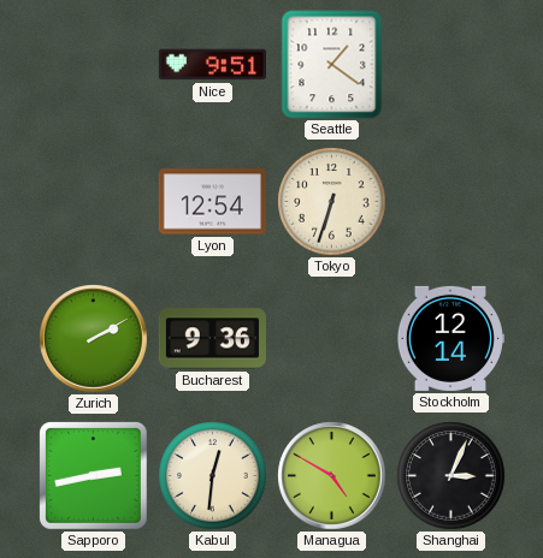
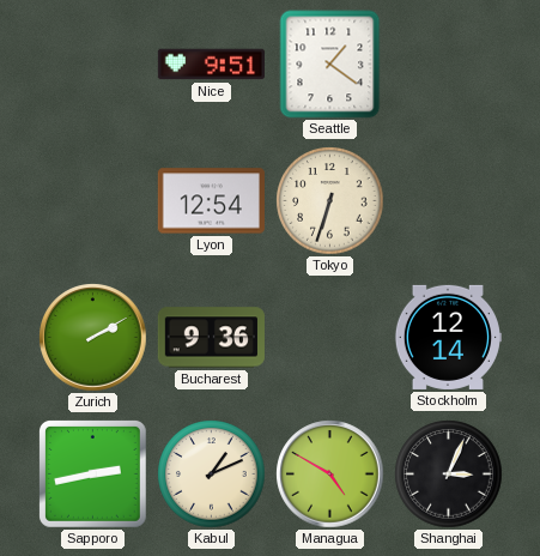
Kabul: 12:31 -> 1:11 (212, 475)
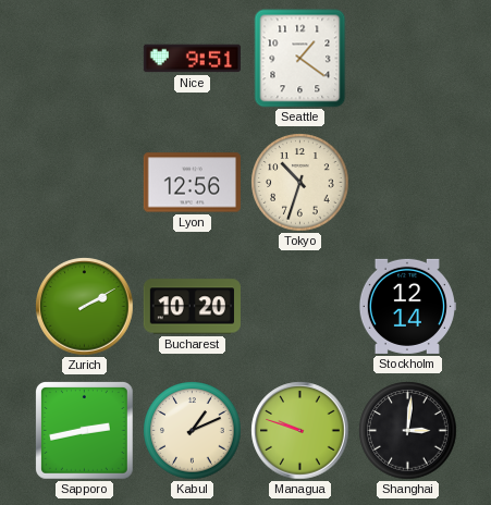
Lyon: 12:54 -> 12:56 (192, 183)
Tokyo: 6:33 -> 10:33 (300, 183)
Bucharest: 9:36 -> 10:20 (192, 307)
Managua: 4:50 -> 9:48 (300, 431)
Shanghai: 3:04 -> 3:01 (408, 431)
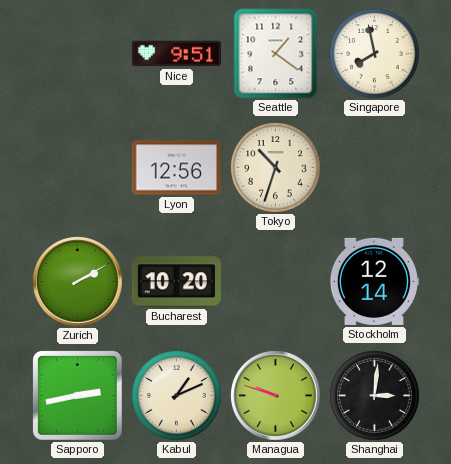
Singapore: none -> 7:58 (375, 54)
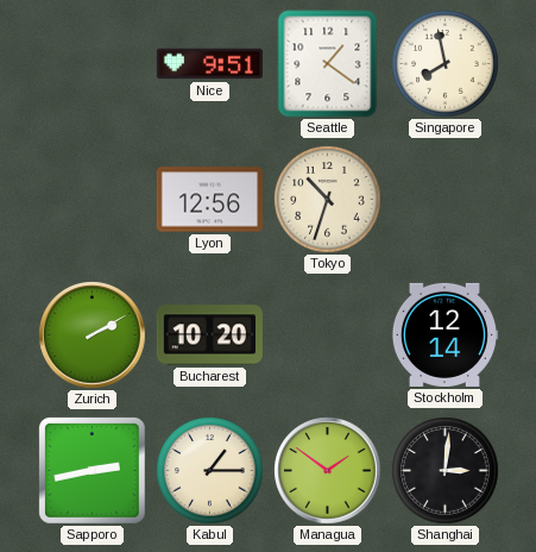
Kabul: 1:11 -> 1:15 (210, 471)
Managua: 9:48 -> 1:51 (328, 471)
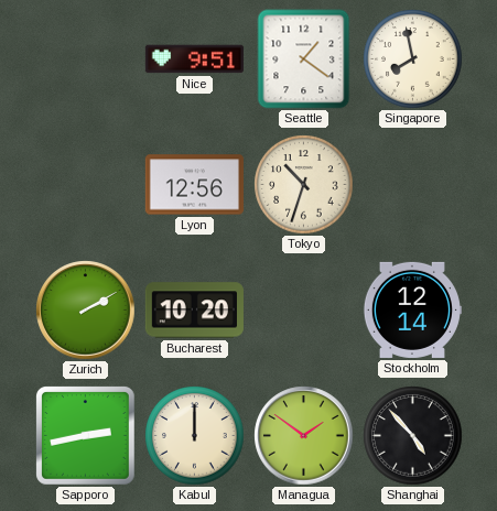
Kabul: 1:15 -> 12:00 (195, 436)
Shanghai: 3:01 -> 4:53 (413, 436)
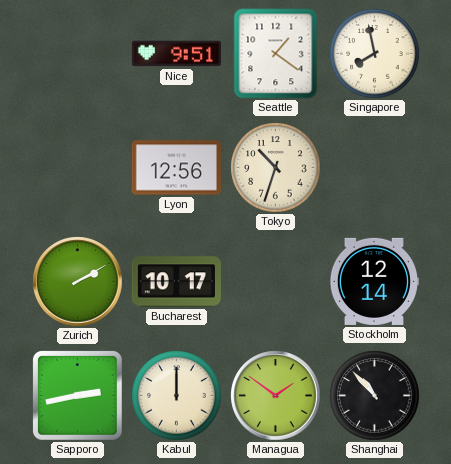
Bucharest: 10:20 -> 10:17 (176, 282)
Shanghai: 4:53 -> 10:53 (375, 396)
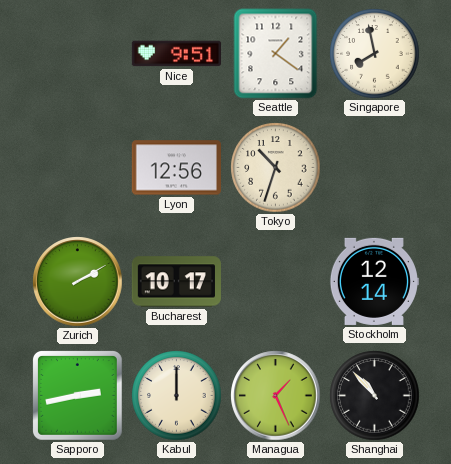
Managua: 1:51 -> 1:26 (276, 396)
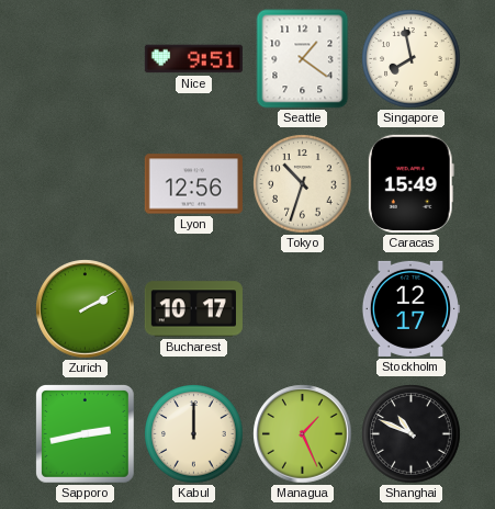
Caracas: none -> 15:49 (410, 183)
Stockholm: 12:14 -> 12:17 (410, 308)
Shanghai: 10:53 -> 10:49 (412, 434)
